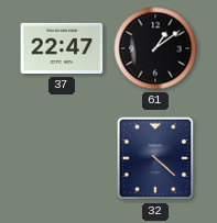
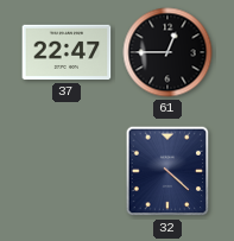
61: 1:09 -> 12:45 (167, 52)
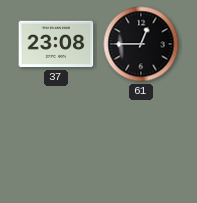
37: 22:47 -> 23:08 (56, 44)
32: 4:22 -> none (167, 171)
